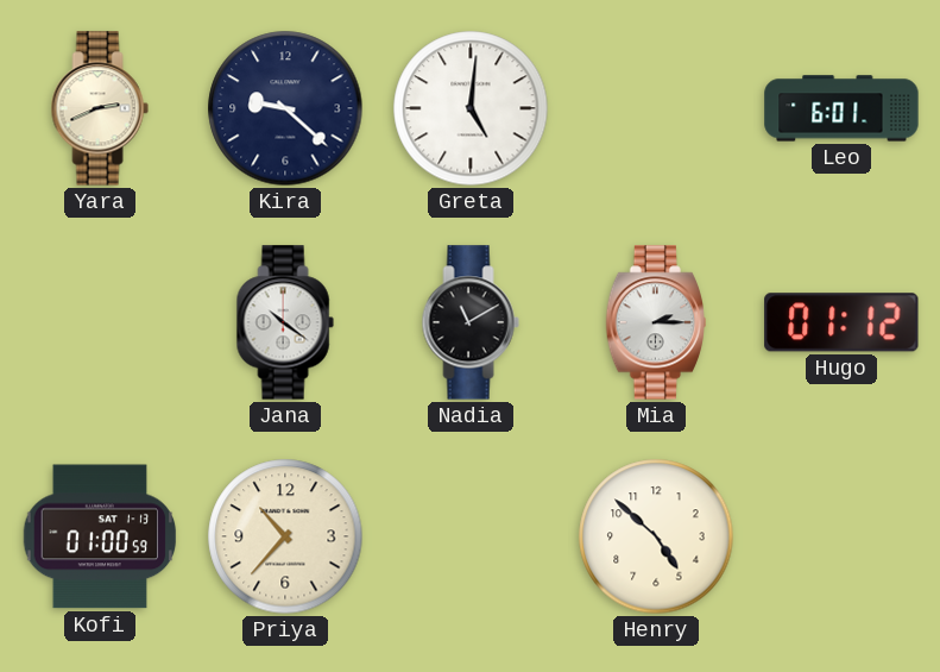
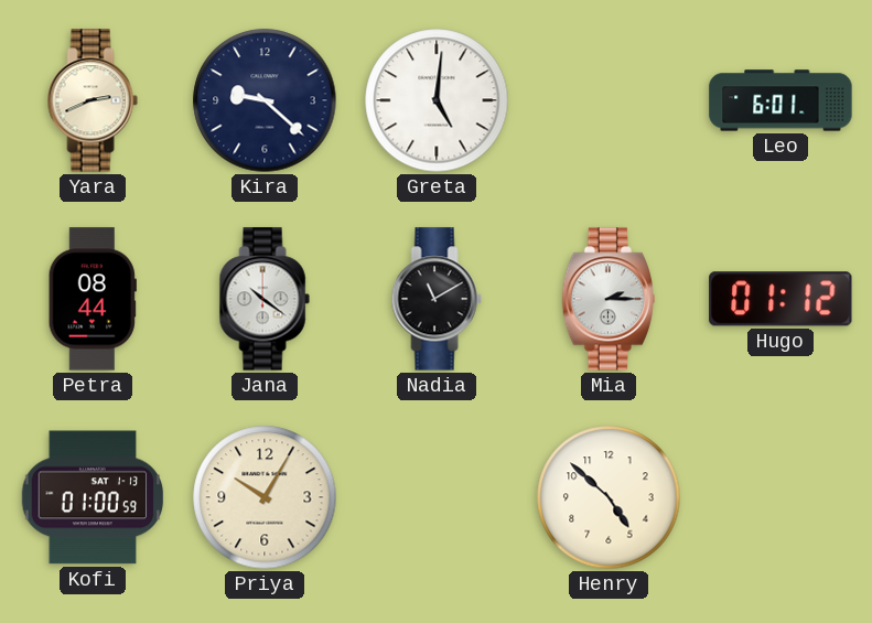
Petra: none -> 08:44 (93, 299)
Priya: 10:37 -> 10:05 (265, 497)
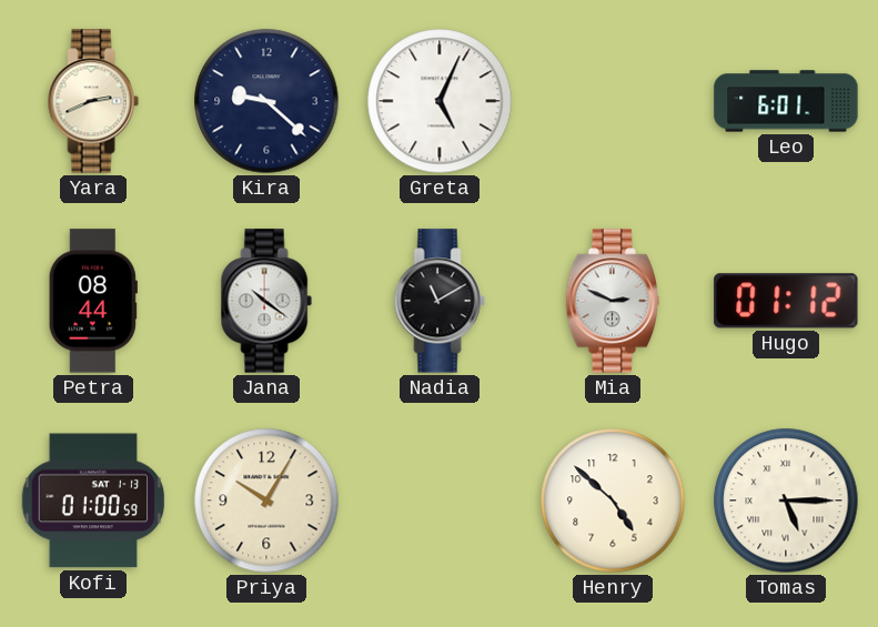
Greta: 5:01 -> 5:04 (440, 101)
Mia: 2:15 -> 2:49 (612, 301)
Tomas: none -> 5:15 (786, 500)
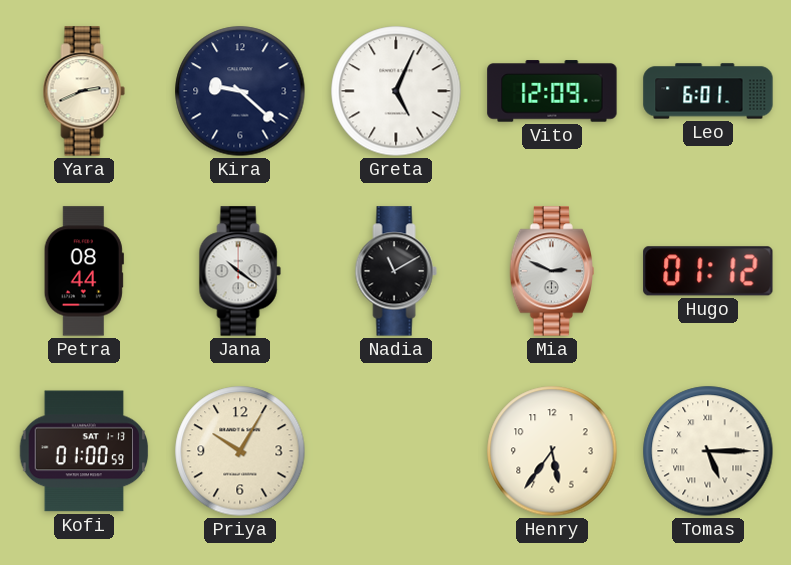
Vito: none -> 12:09 (552, 91)
Henry: 4:52 -> 5:36 (552, 451)
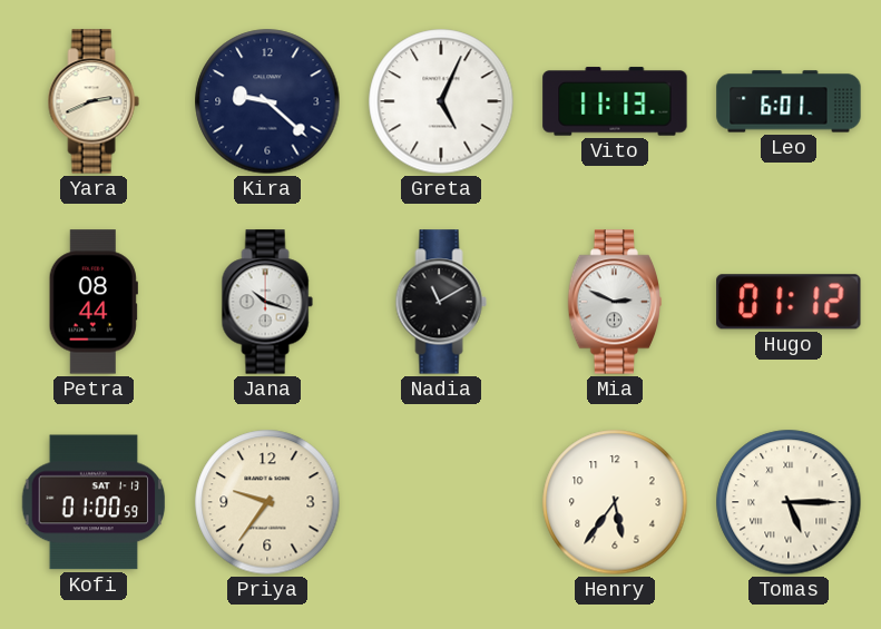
Vito: 12:09 -> 11:13 (615, 101)
Jana: 10:21 -> 10:18 (267, 302)
Priya: 10:05 -> 9:36 (267, 502)
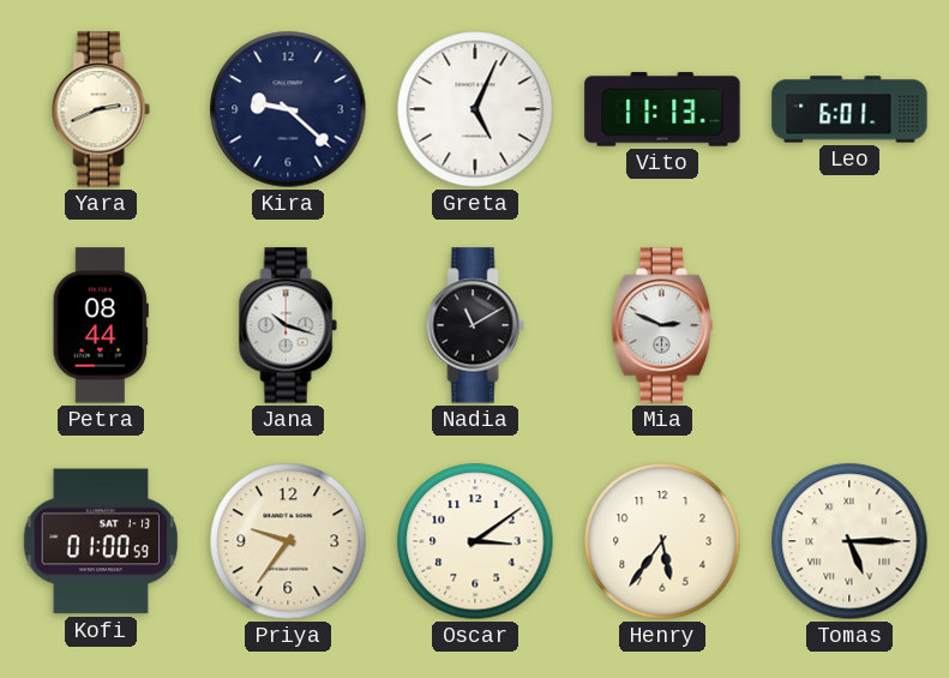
Hugo: 01:12 -> none (789, 302)
Oscar: none -> 3:09 (475, 541)
